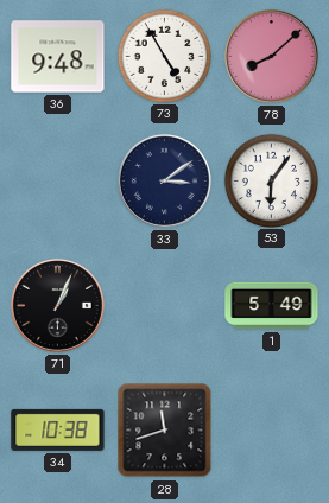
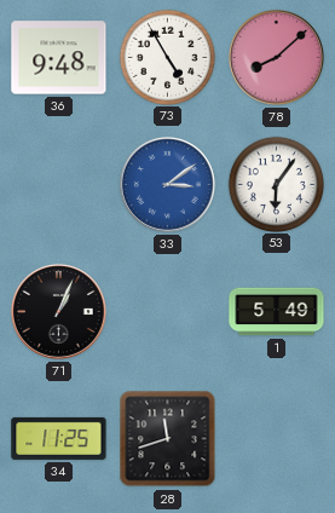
33 dial: navy -> blue (167, 184)
34: 10:38 -> 11:25 (59, 438)
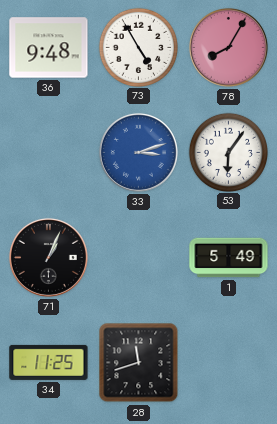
78: 8:08 -> 8:05 (228, 47)
33: 3:09 -> 3:12 (138, 152)
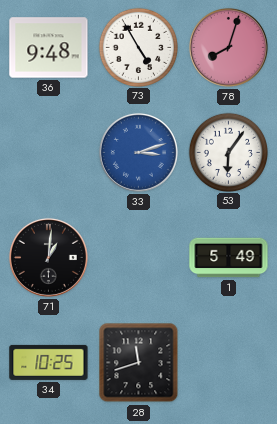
78: 8:05 -> 8:03 (228, 47)
71: 1:04 -> 1:01 (48, 257)
34: 11:25 -> 10:25 (49, 362)
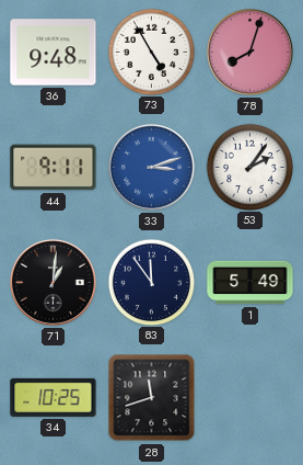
44: none -> 9:11 (54, 168)
53: 6:06 -> 2:06 (250, 167)
83: none -> 11:54 (152, 282)
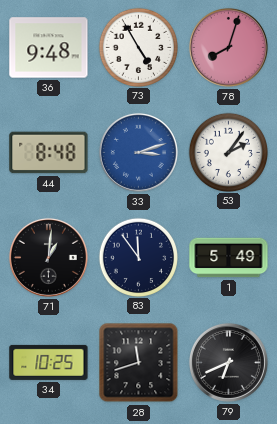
44: 9:11 -> 8:48 (49, 153)
79: none -> 6:41 (228, 362)
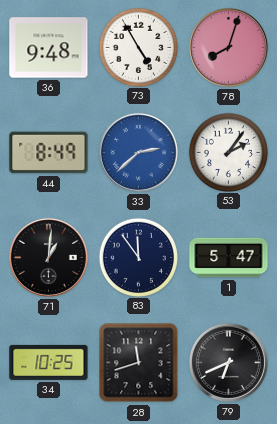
44: 8:48 -> 8:49 (49, 153)
33: 3:12 -> 2:38 (138, 152)
1: 5:49 -> 5:47 (229, 258)
